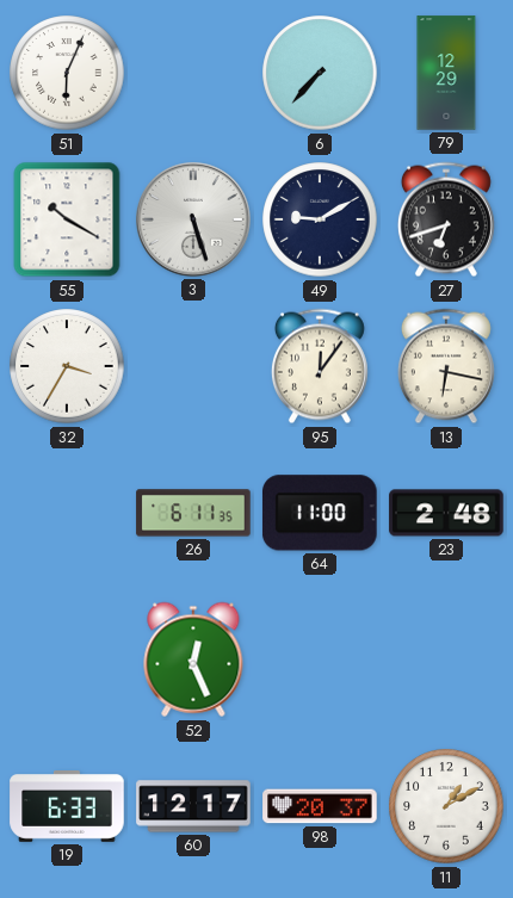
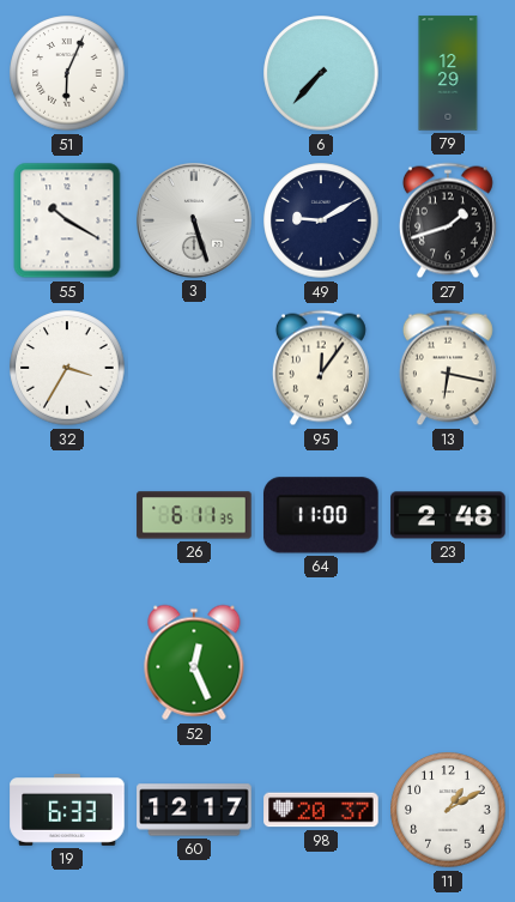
27: 6:42 -> 1:42 (448, 220)
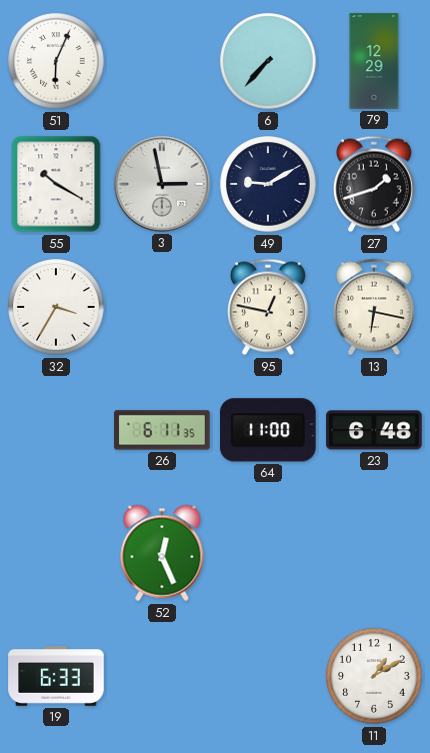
3: 5:27 -> 2:58 (163, 185)
95: 12:06 -> 12:47 (268, 307)
23: 2:48 -> 6:48 (374, 430)
60: 12:17 -> none (194, 810)
98: 20:37 -> none (321, 810)
